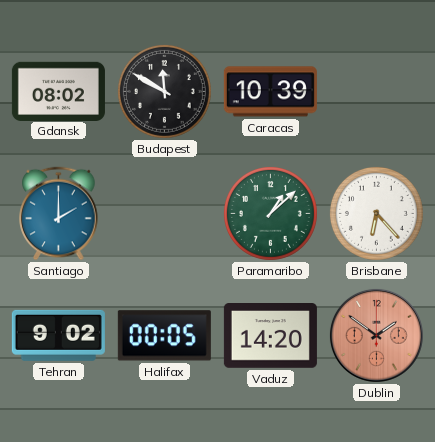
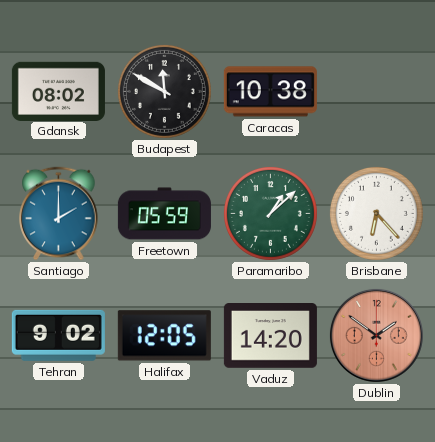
Caracas: 10:39 -> 10:38 (270, 92)
Freetown: none -> 05:59 (164, 214)
Halifax: 00:05 -> 12:05 (164, 336)
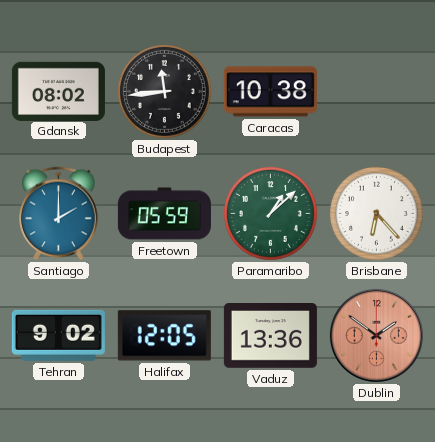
Budapest: 11:50 -> 11:44 (164, 91)
Vaduz: 14:20 -> 13:36 (270, 336)
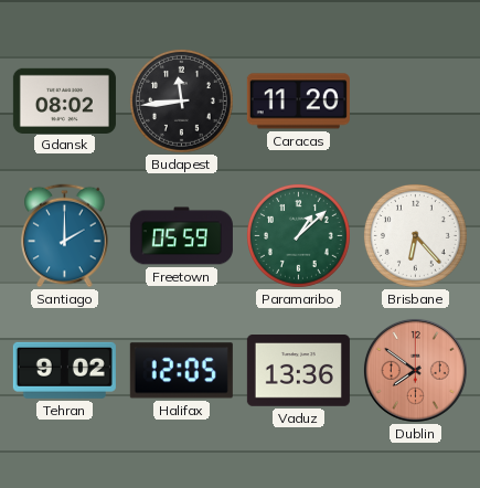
Caracas: 10:38 -> 11:20 (298, 102)
Dublin: 1:51 -> 7:51 (415, 370)
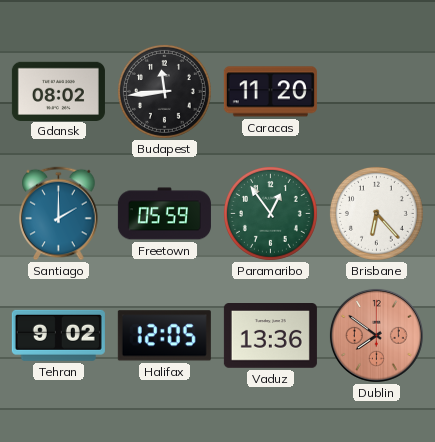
Paramaribo: 1:08 -> 12:54 (270, 213)
